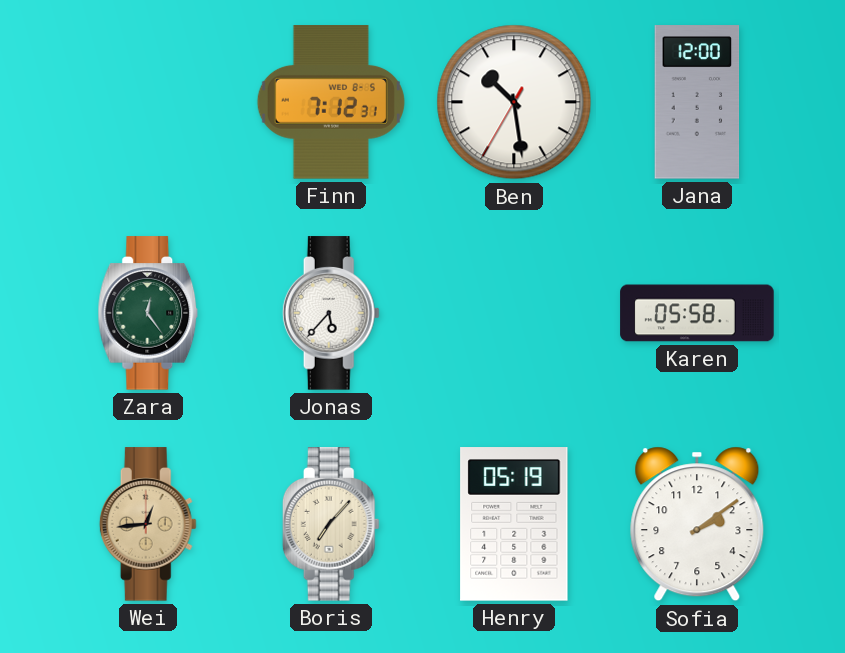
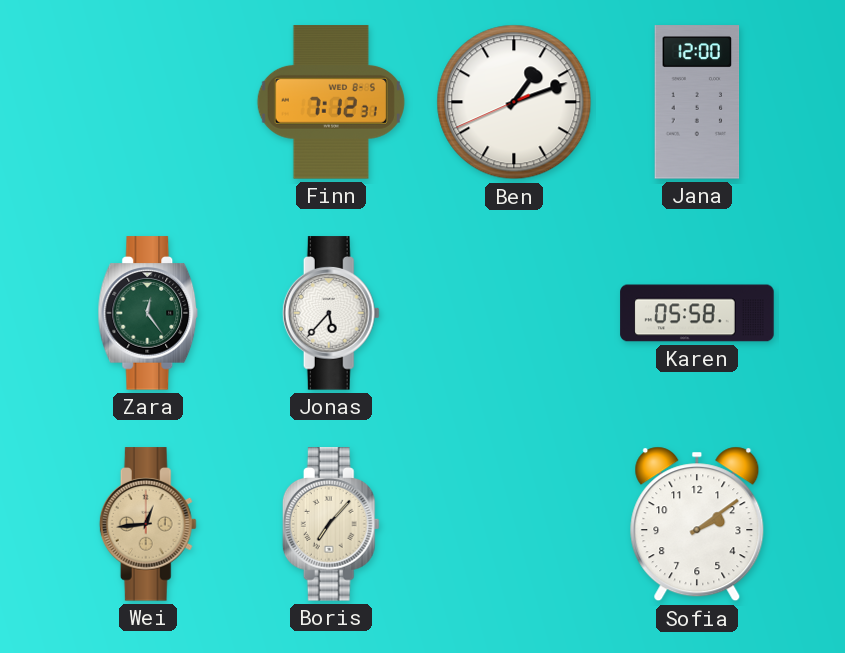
Ben: 10:28 -> 1:11 (514, 102)
Henry: 05:19 -> none (514, 524)
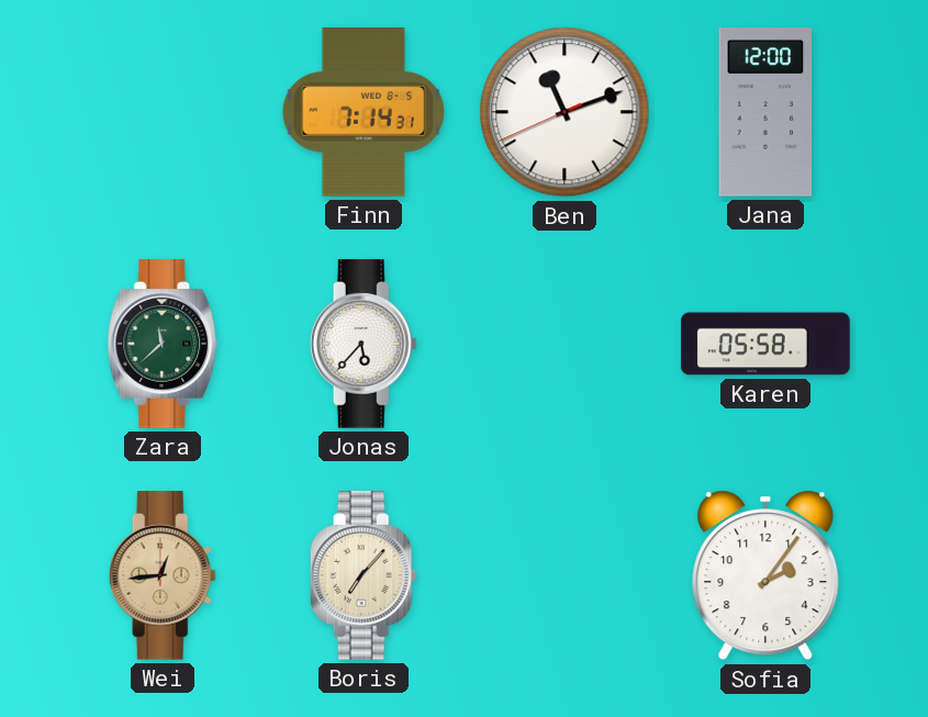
Finn: 7:12 -> 7:14 (364, 112)
Ben: 1:11 -> 11:11 (564, 112)
Zara: 12:24 -> 11:38 (163, 344)
Sofia: 2:09 -> 2:06 (765, 575)
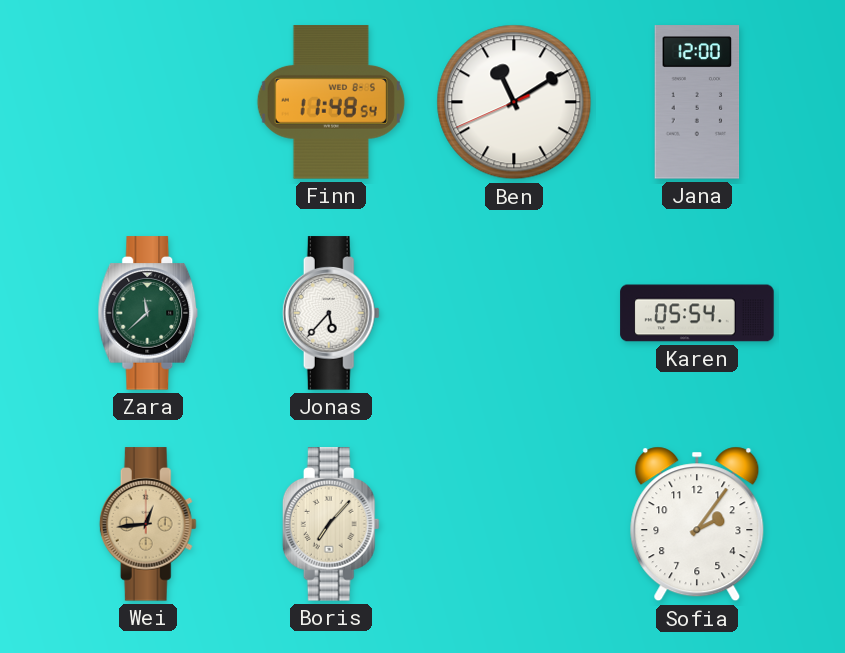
Finn: 7:14 -> 11:48 (331, 102)
Ben: 11:11 -> 11:09 (514, 102)
Karen: 05:58 -> 05:54 (697, 313)
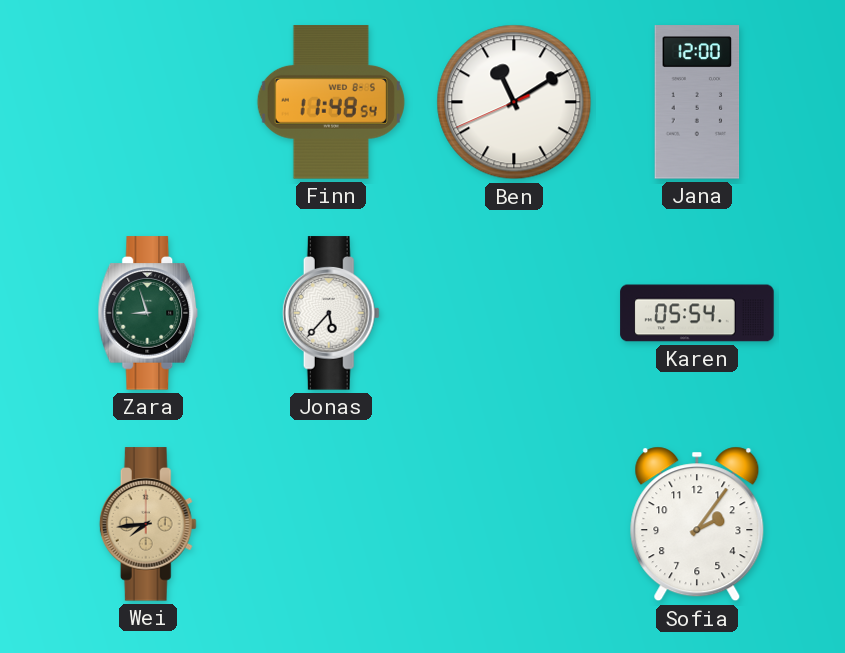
Zara: 11:38 -> 8:57 (148, 313)
Wei: 12:44 -> 7:44 (148, 524)
Boris: 7:07 -> none (331, 524)
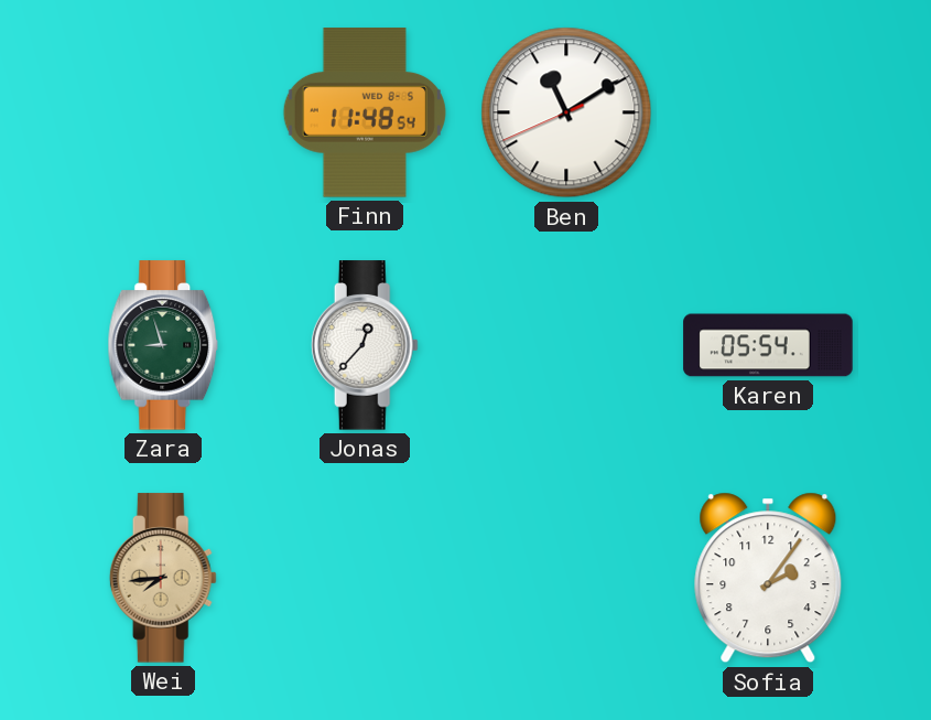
Jana: 12:00 -> none (697, 102)
Jonas: 5:37 -> 12:37 (365, 345)
